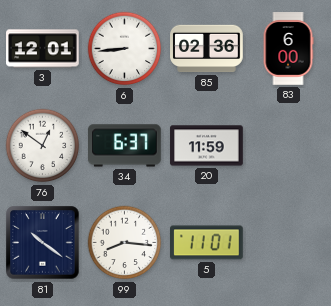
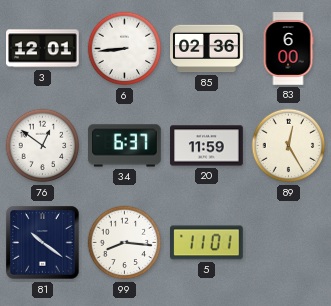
89: none -> 12:25 (289, 146)
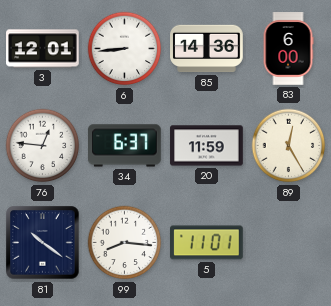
85: 02:36 -> 14:36 (207, 49)
76: 12:51 -> 12:46 (43, 146)
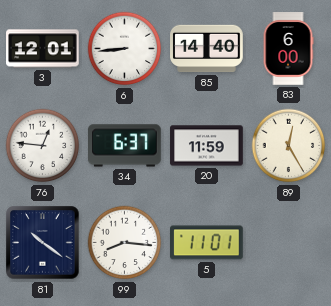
85: 14:36 -> 14:40 (207, 49)
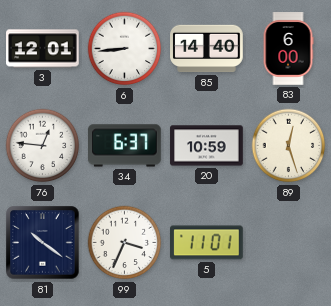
20: 11:59 -> 10:59 (207, 146)
89: 12:25 -> 12:27 (289, 146)
99: 8:16 -> 3:34 (125, 243)
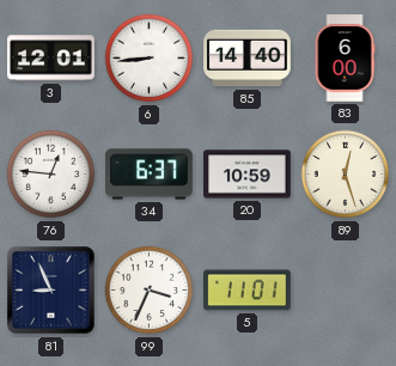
81: 10:21 -> 8:56 (51, 291)
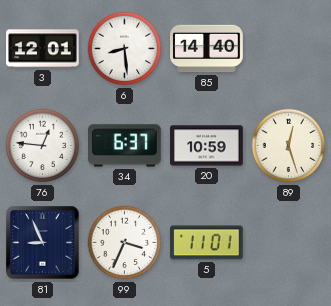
6: 8:44 -> 8:29 (125, 49)
83: 6:00 -> none (345, 59)
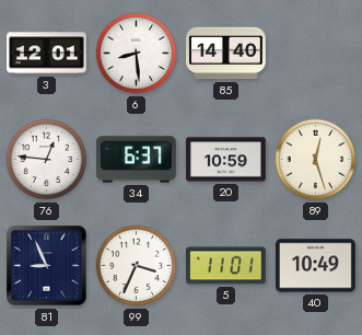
40: none -> 10:49 (316, 266)
